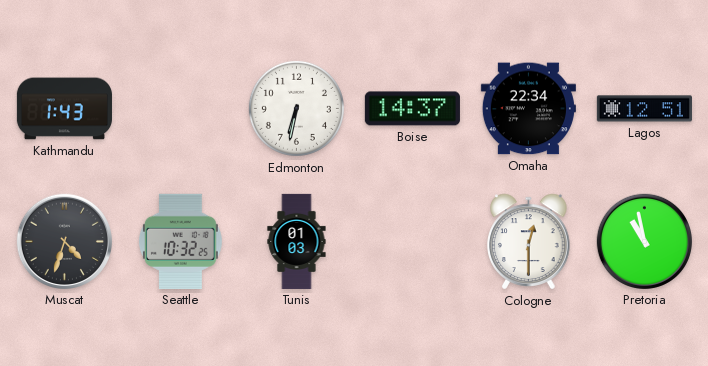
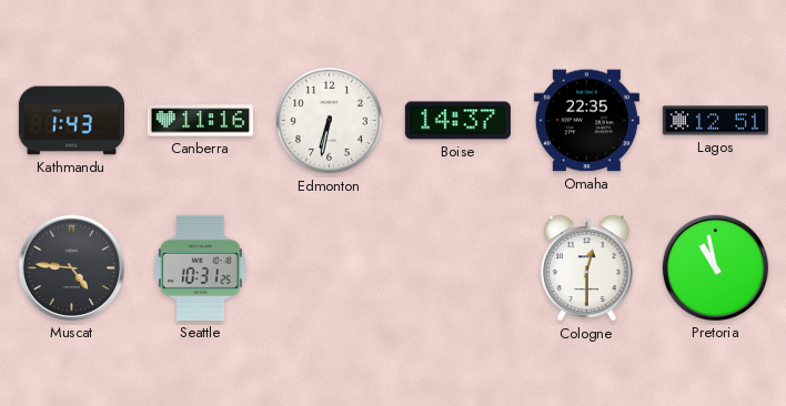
Canberra: none -> 11:16 (200, 121)
Omaha: 22:34 -> 22:35 (586, 121)
Muscat: 4:33 -> 4:46 (71, 267)
Seattle: 10:32 -> 10:31 (200, 267)
Tunis: 01:03 -> none (297, 241)
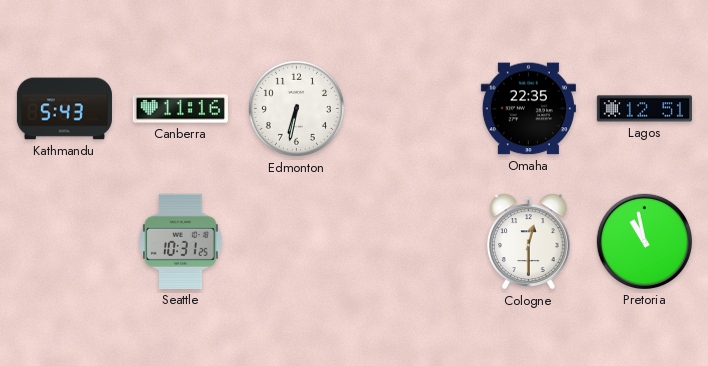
Kathmandu: 1:43 -> 5:43 (64, 109)
Boise: 14:37 -> none (457, 121)
Muscat: 4:46 -> none (71, 267)
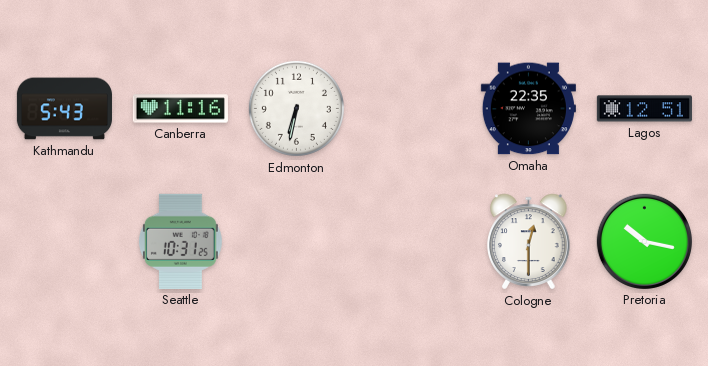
Pretoria: 10:58 -> 10:17 (644, 241)
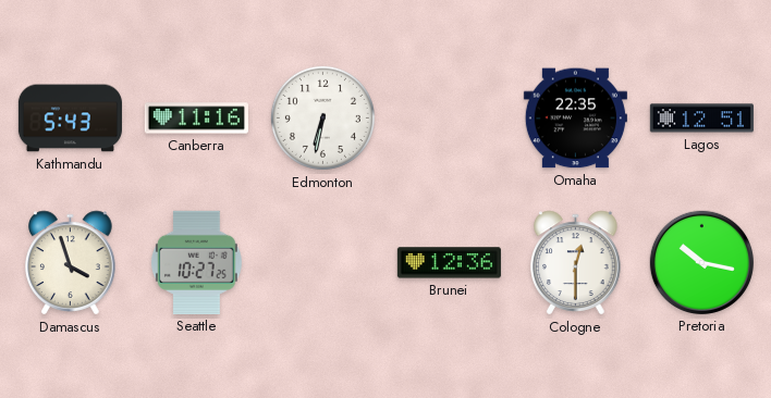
Damascus: none -> 3:57 (71, 263)
Seattle: 10:31 -> 10:27 (196, 262)
Brunei: none -> 12:36 (449, 263)
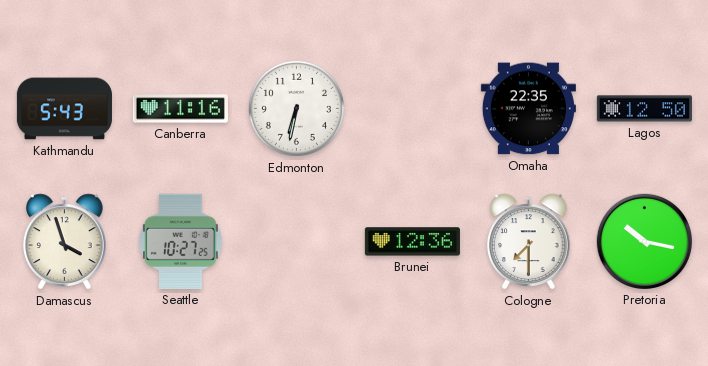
Lagos: 12:51 -> 12:50 (644, 109)
Cologne: 12:30 -> 7:30 (529, 242)
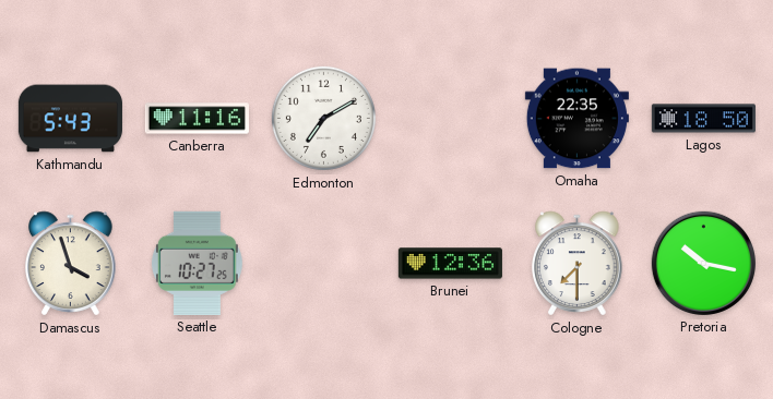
Edmonton: 6:32 -> 7:10 (323, 118)
Lagos: 12:50 -> 18:50 (703, 119)
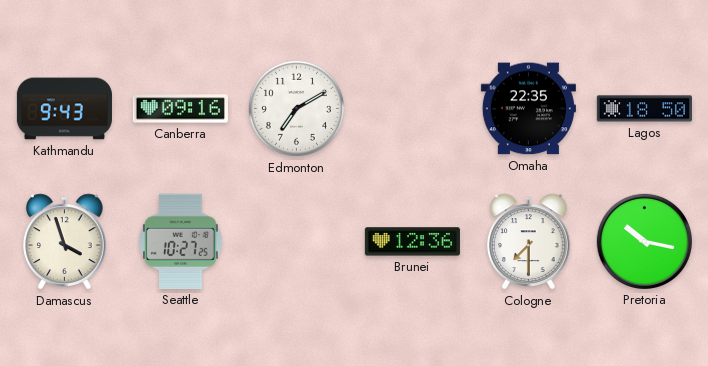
Kathmandu: 5:43 -> 9:43 (64, 109)
Canberra: 11:16 -> 09:16 (180, 109)
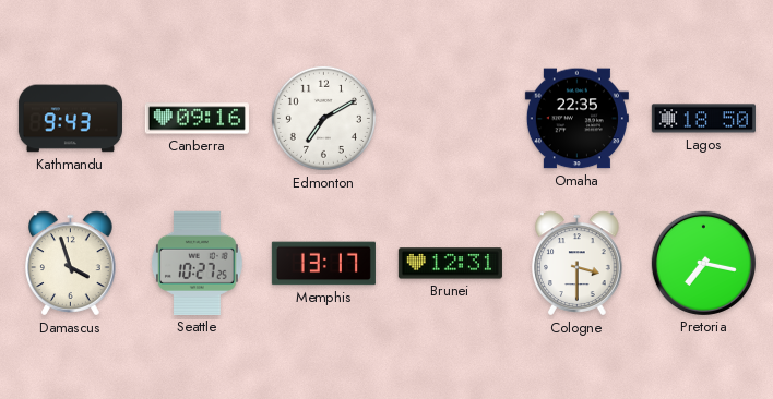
Memphis: none -> 13:17 (323, 264)
Brunei: 12:36 -> 12:31 (450, 264)
Cologne: 7:30 -> 3:30 (578, 264)
Pretoria: 10:17 -> 7:17 (703, 263)
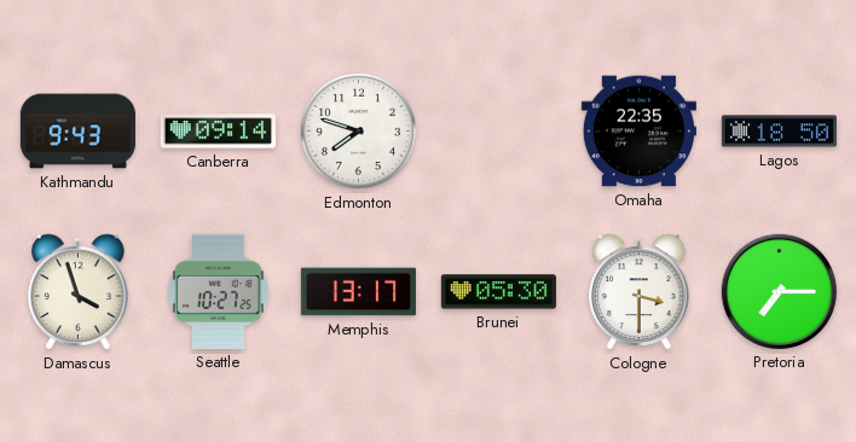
Canberra: 09:16 -> 09:14 (218, 132)
Edmonton: 7:10 -> 7:48 (358, 130)
Brunei: 12:31 -> 05:30 (498, 292)
Pretoria: 7:17 -> 7:15 (779, 291)
